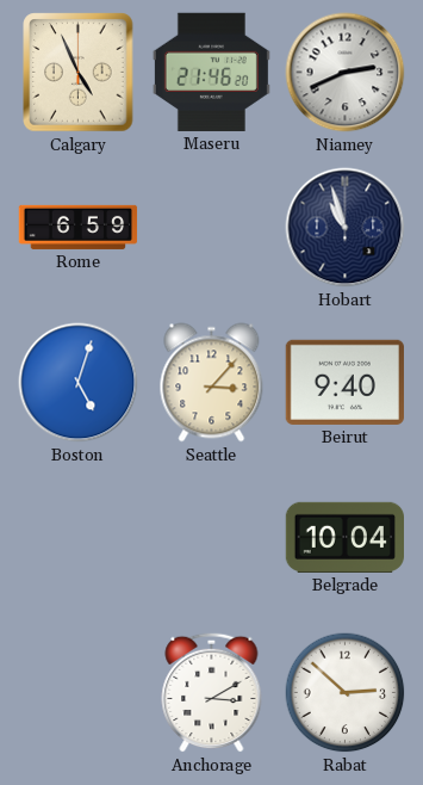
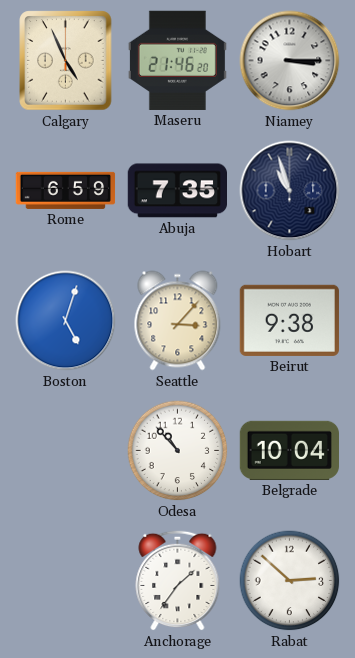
Niamey: 2:41 -> 3:15 (290, 61)
Abuja: none -> 7:35 (177, 191)
Beirut: 9:40 -> 9:38 (289, 320)
Odesa: none -> 10:53 (178, 451)
Anchorage: 3:10 -> 1:36 (178, 580)
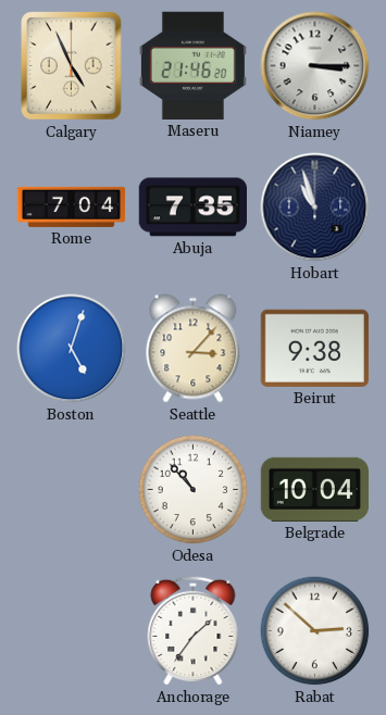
Rome: 6:59 -> 7:04 (72, 206)
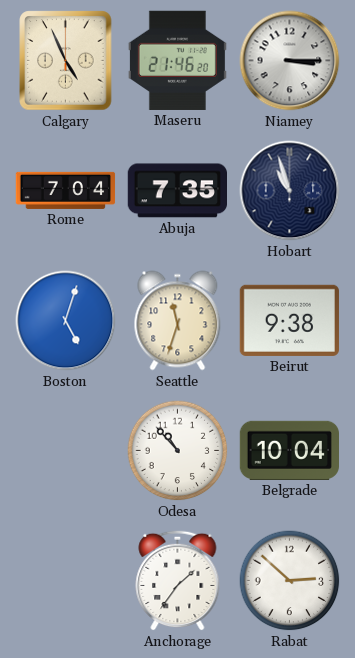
Seattle: 3:07 -> 11:33 (178, 321)
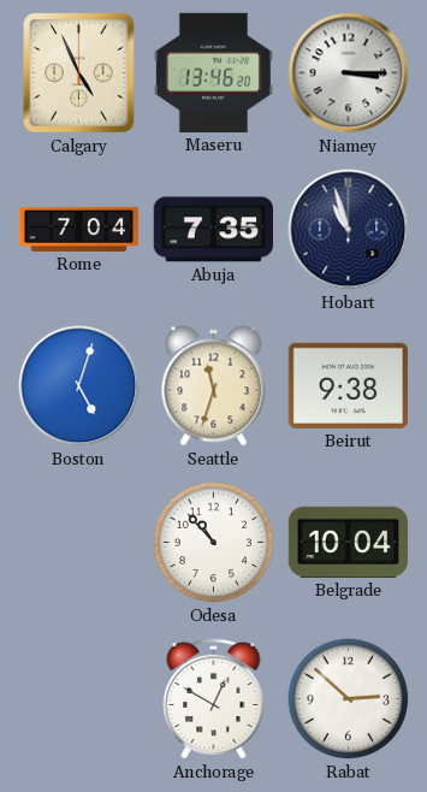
Maseru: 21:46 -> 13:46 (213, 72)
Anchorage: 1:36 -> 12:50 (214, 698)
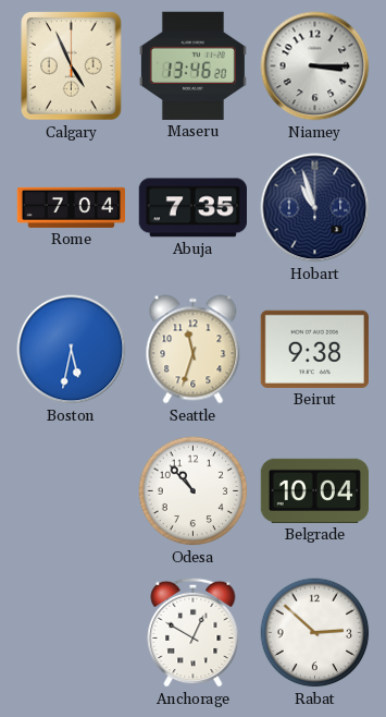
Boston: 5:03 -> 5:32 (72, 350)
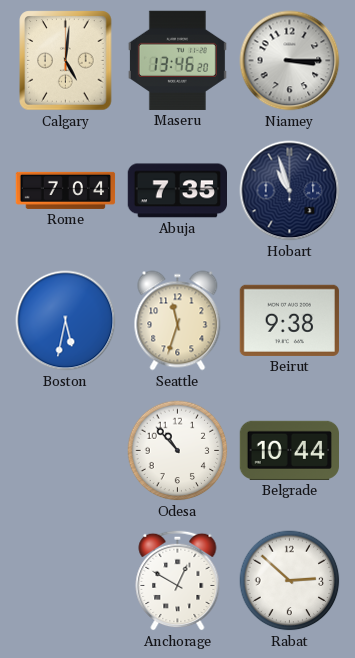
Calgary: 4:56 -> 5:01 (66, 61)
Belgrade: 10:04 -> 10:44 (289, 450)
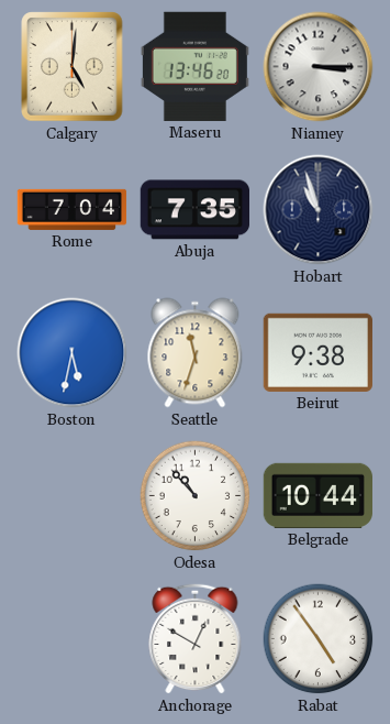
Rabat: 2:52 -> 4:54 (319, 639)
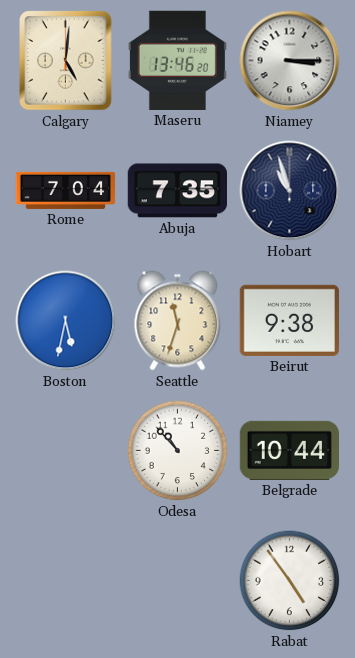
Anchorage: 12:50 -> none (196, 638)
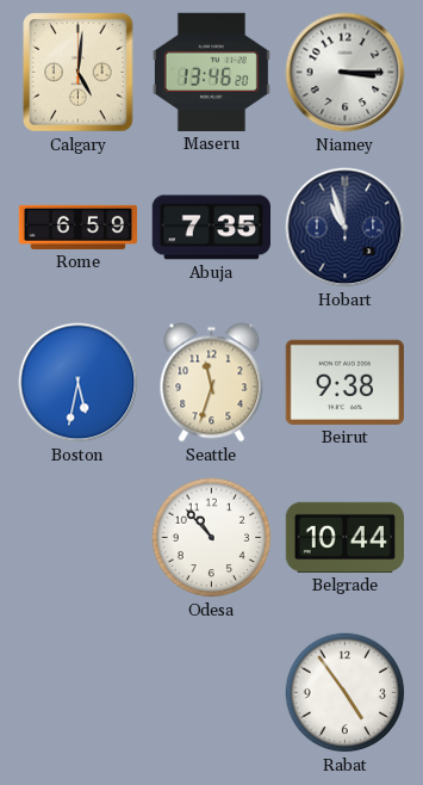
Rome: 7:04 -> 6:59 (79, 227)
